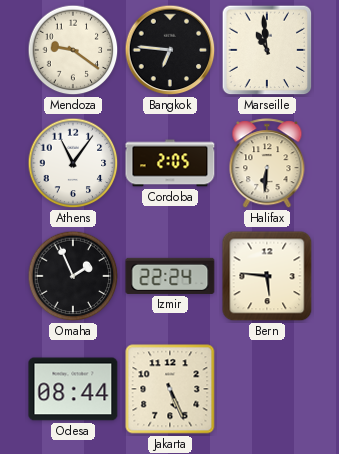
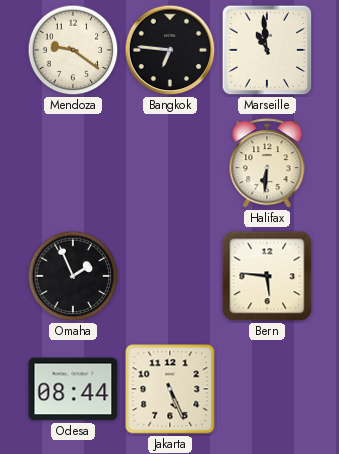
Athens: 11:06 -> none (73, 163)
Cordoba: 2:05 -> none (170, 163)
Izmir: 22:24 -> none (170, 276)
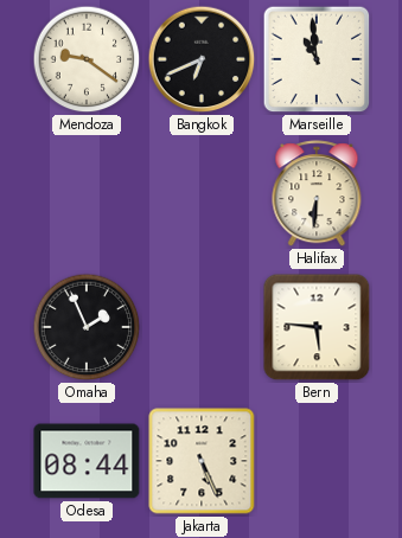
Bangkok: 6:46 -> 6:41 (202, 59)
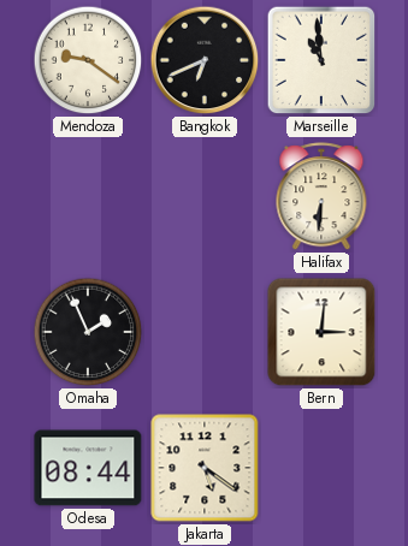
Bern: 5:46 -> 3:01 (321, 332)
Jakarta: 5:26 -> 5:21 (205, 468)
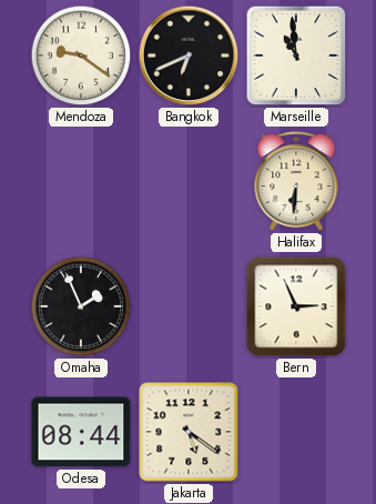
Bern: 3:01 -> 2:56 (296, 306)
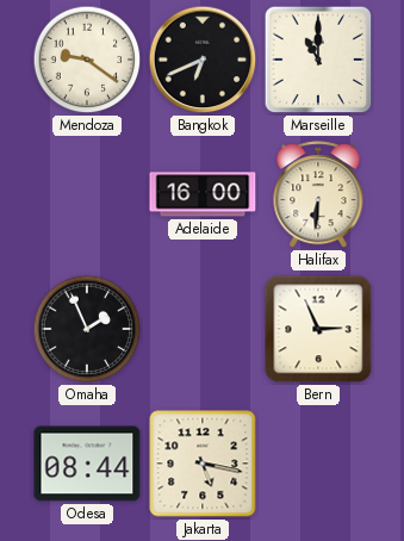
Marseille: 10:59 -> 11:00 (318, 60)
Adelaide: none -> 16:00 (203, 194)
Jakarta: 5:21 -> 5:17 (203, 464)
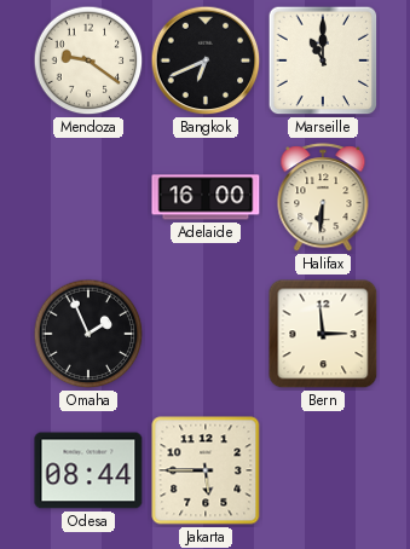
Bern: 2:56 -> 2:59 (323, 334)
Jakarta: 5:17 -> 5:45 (206, 470)
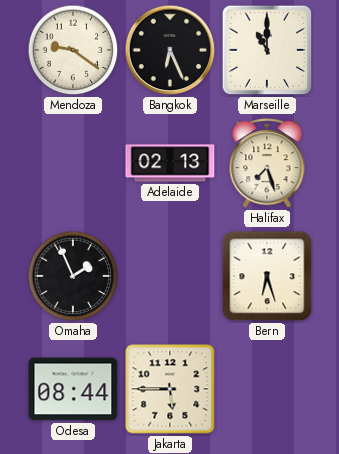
Bangkok: 6:41 -> 6:26 (170, 50)
Adelaide: 16:00 -> 02:13 (170, 163)
Halifax: 6:31 -> 7:27 (267, 164)
Bern: 2:59 -> 6:27 (267, 276)
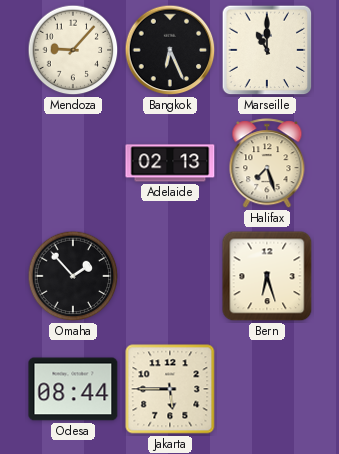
Mendoza: 9:21 -> 9:07 (73, 50)
Omaha: 1:56 -> 1:53 (73, 276)
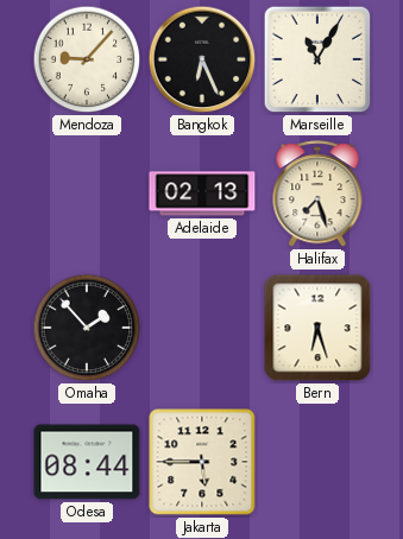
Marseille: 11:00 -> 11:05 (317, 59)
